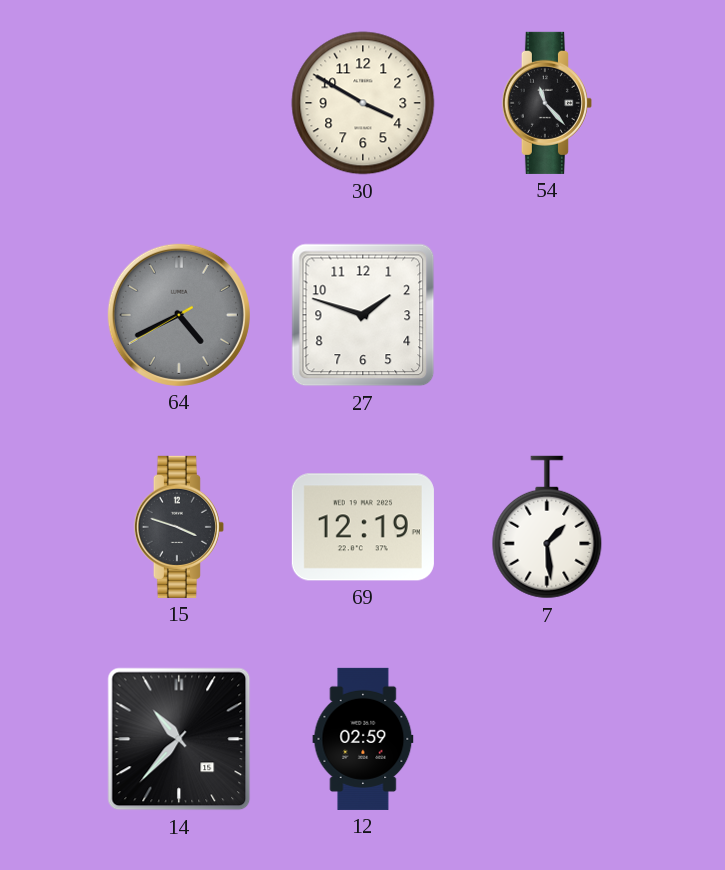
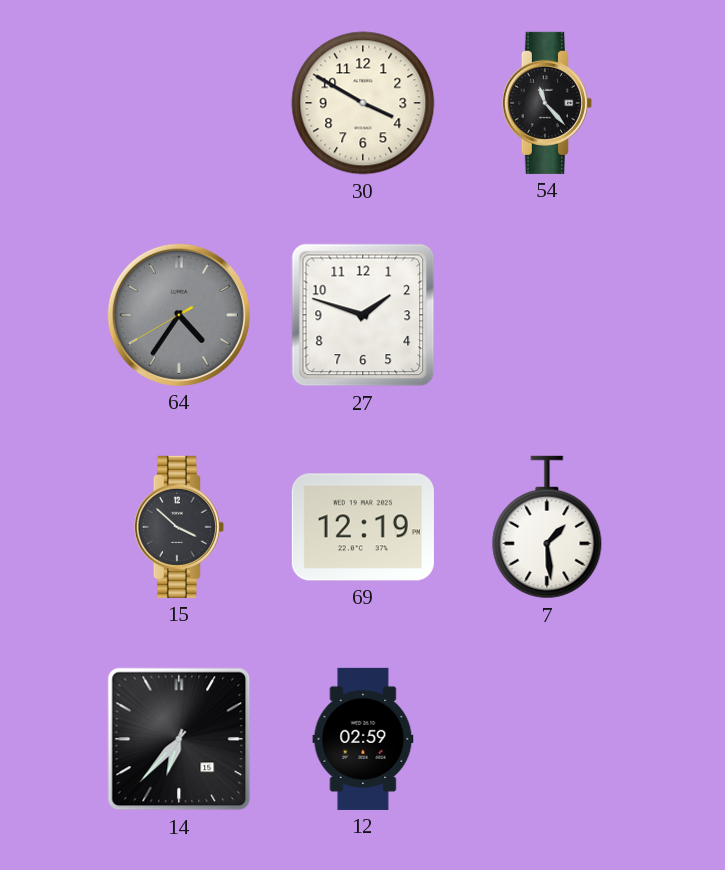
64: 4:40 -> 4:35 (179, 315)
15: 3:48 -> 3:52 (179, 527)
14: 10:37 -> 6:37 (179, 739)
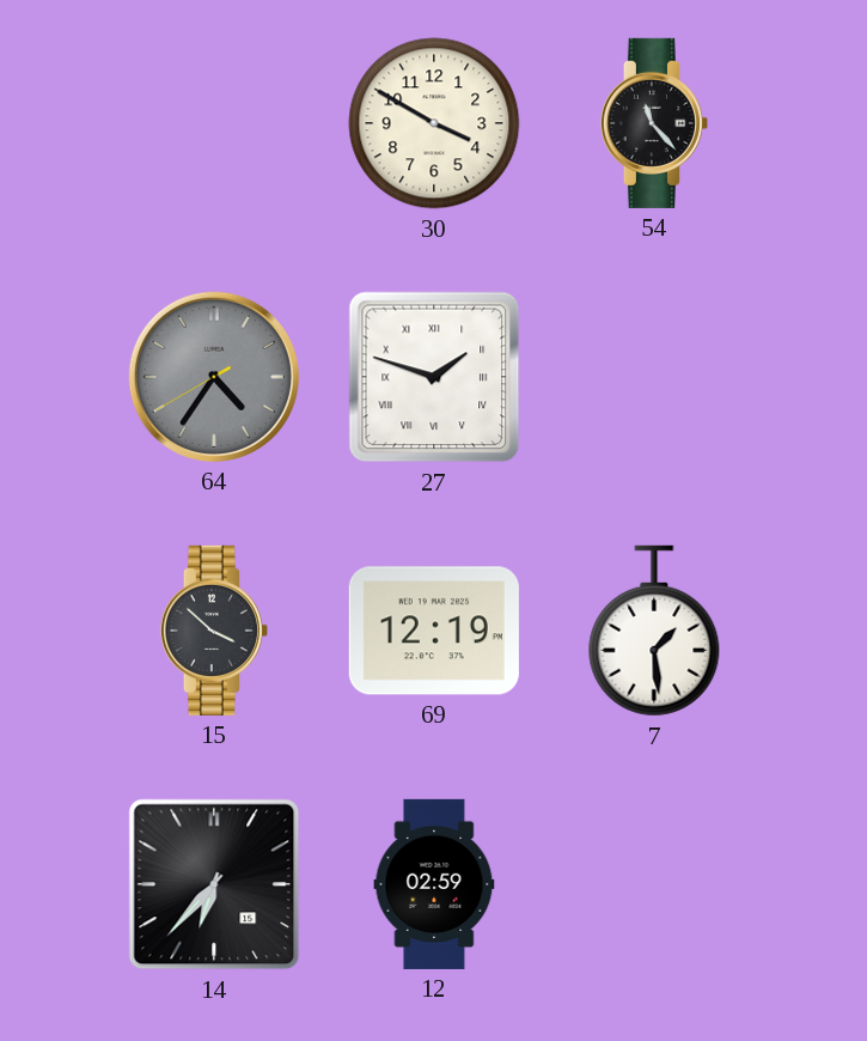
27 numerals: Arabic -> Roman (434, 377)
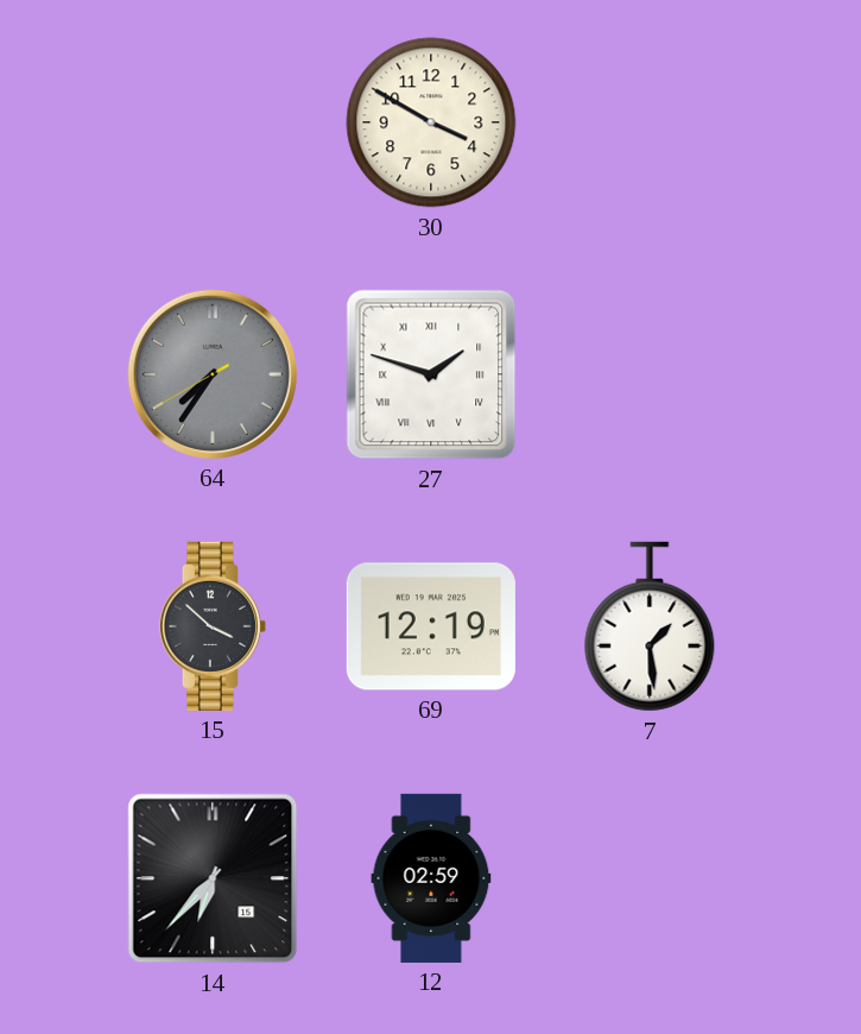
54: 11:23 -> none (654, 123)
64: 4:35 -> 7:35 (213, 374)
